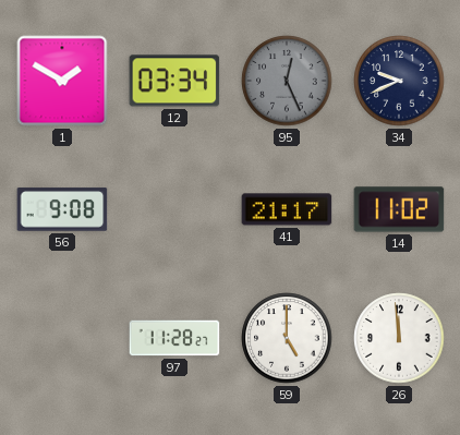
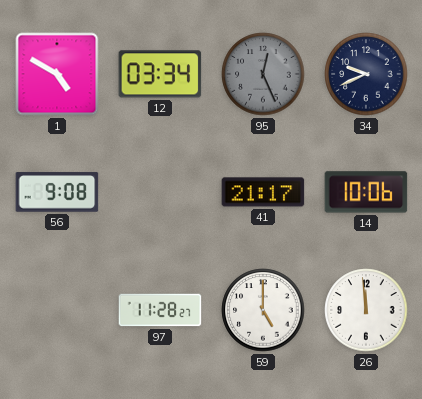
1: 1:50 -> 4:50 (57, 74)
14: 11:02 -> 10:06 (366, 192)
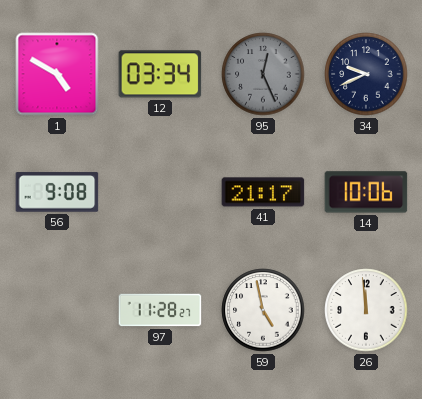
59: 5:00 -> 4:58 (263, 310)
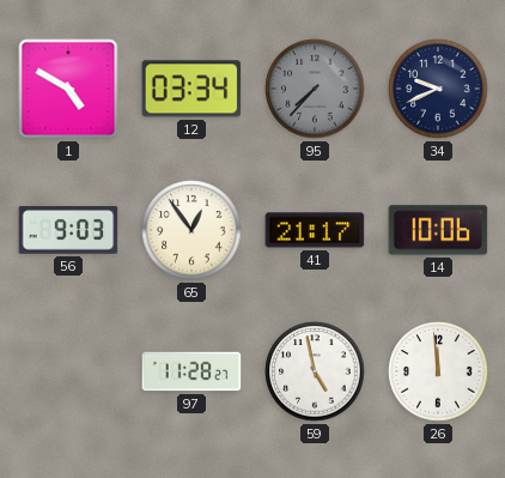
95: 12:26 -> 7:37 (315, 89)
56: 9:08 -> 9:03 (68, 230)
65: none -> 12:54 (191, 230)
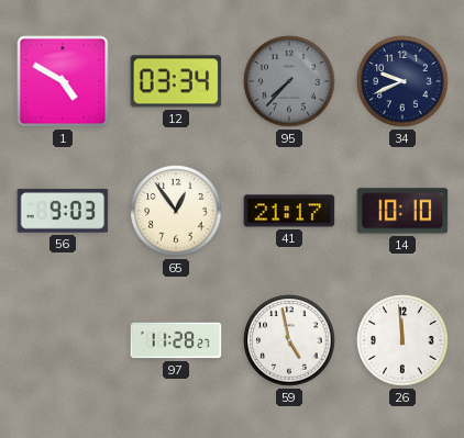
14: 10:06 -> 10:10 (402, 211)
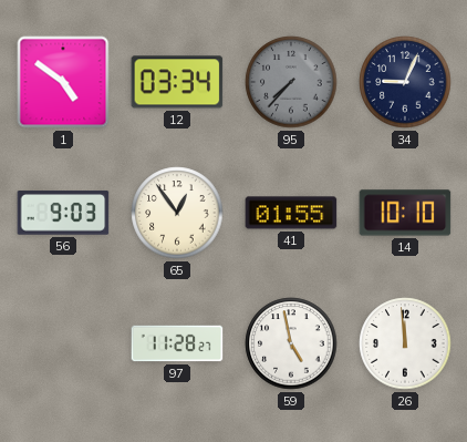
1: 4:50 -> 4:51 (63, 82)
34: 9:41 -> 9:04 (405, 82)
41: 21:17 -> 01:55 (291, 213)
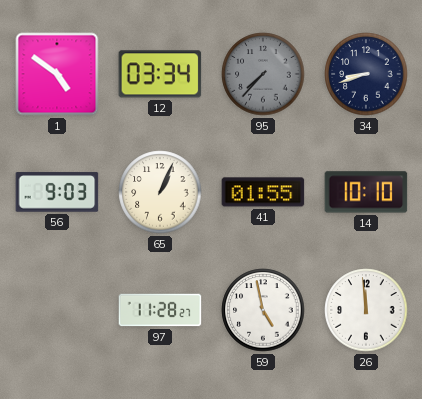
34: 9:04 -> 8:42 (366, 74)
65: 12:54 -> 1:04 (160, 192)
